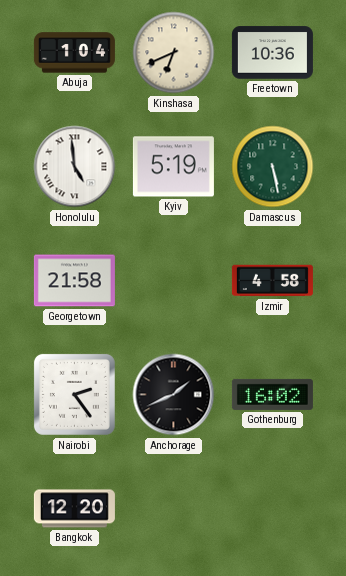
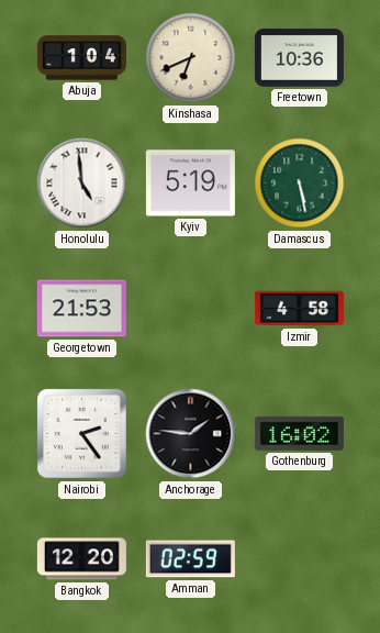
Georgetown: 21:58 -> 21:53 (81, 309)
Anchorage: 1:41 -> 1:46 (191, 434)
Amman: none -> 02:59 (190, 559)
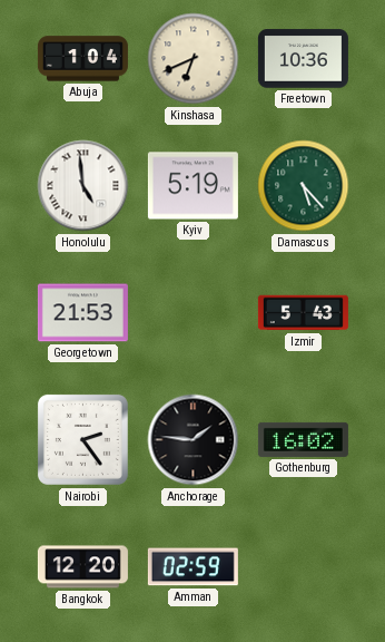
Damascus: 5:28 -> 5:23 (304, 186)
Izmir: 4:58 -> 5:43 (303, 313)
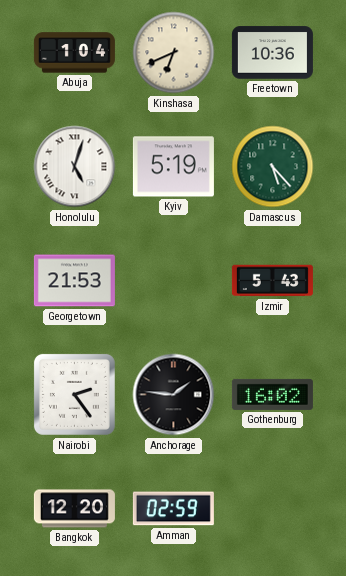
Honolulu: 4:59 -> 5:03 (75, 167)
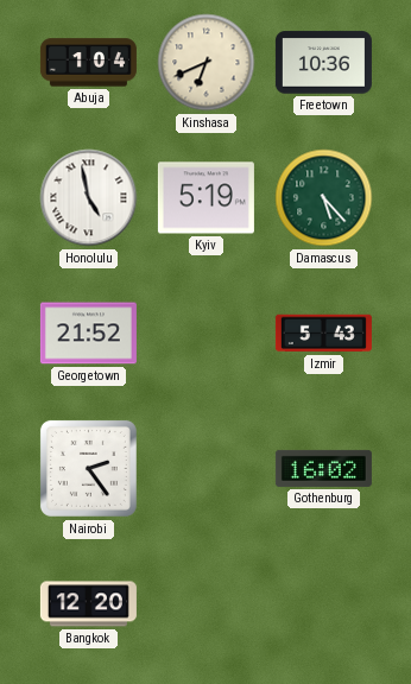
Honolulu: 5:03 -> 4:58 (89, 198)
Georgetown: 21:53 -> 21:52 (88, 334)
Anchorage: 1:46 -> none (174, 395)
Amman: 02:59 -> none (173, 509)
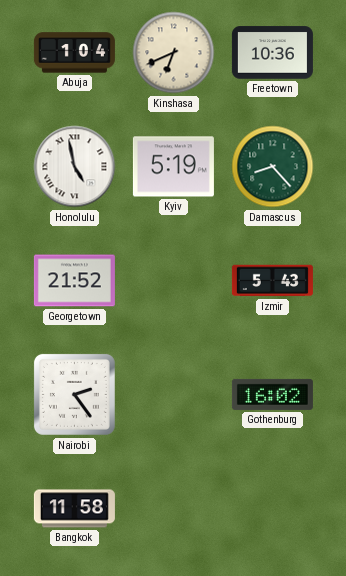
Damascus: 5:23 -> 8:23 (273, 167)
Bangkok: 12:20 -> 11:58 (74, 509)
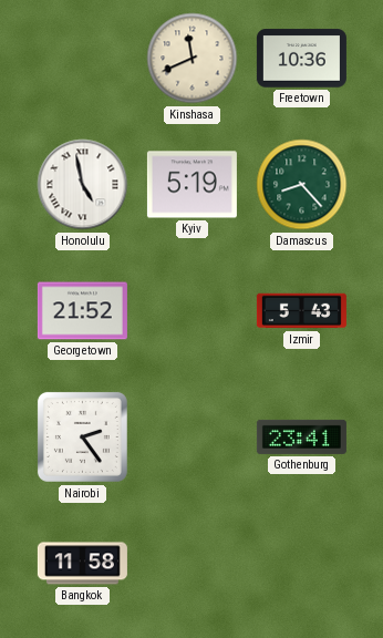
Abuja: 1:04 -> none (74, 53)
Kinshasa: 6:41 -> 11:41 (193, 59)
Gothenburg: 16:02 -> 23:41 (301, 436)
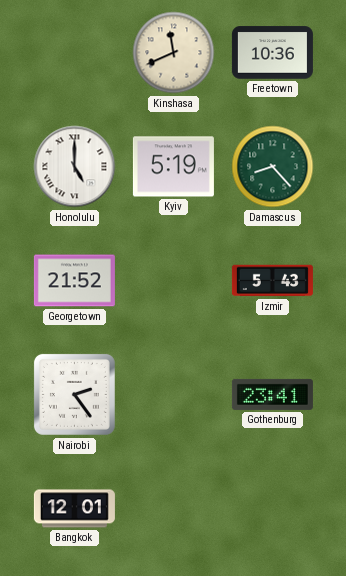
Honolulu: 4:58 -> 5:00 (75, 167)
Bangkok: 11:58 -> 12:01 (74, 509)
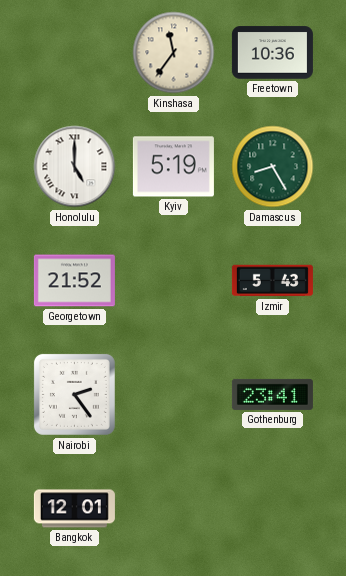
Kinshasa: 11:41 -> 11:36 (174, 53)
Damascus: 8:23 -> 8:25 (273, 167)
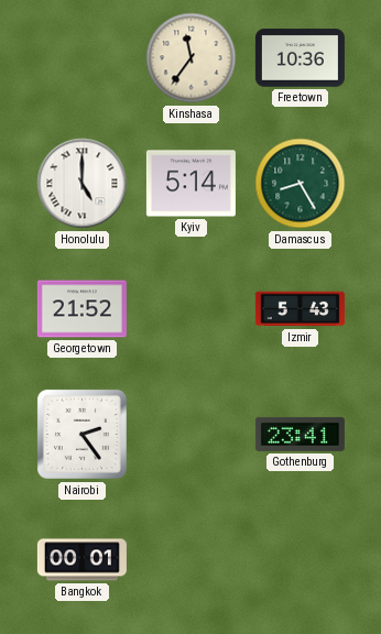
Kyiv: 5:19 -> 5:14 (190, 184)
Bangkok: 12:01 -> 00:01 (81, 560)
